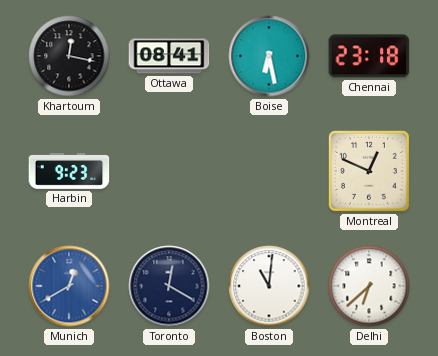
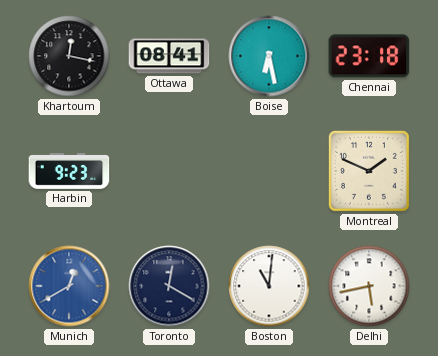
Montreal: 12:49 -> 1:49 (369, 171)
Delhi: 6:38 -> 5:43 (369, 286)
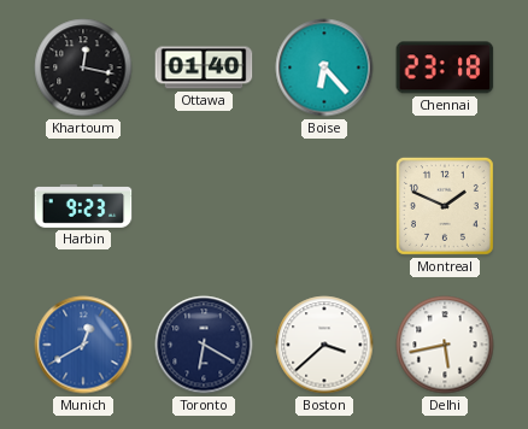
Ottawa: 08:41 -> 01:40 (204, 67)
Boise: 6:28 -> 6:23 (324, 67)
Toronto: 12:20 -> 6:20 (204, 345)
Boston: 11:01 -> 3:38 (324, 345)
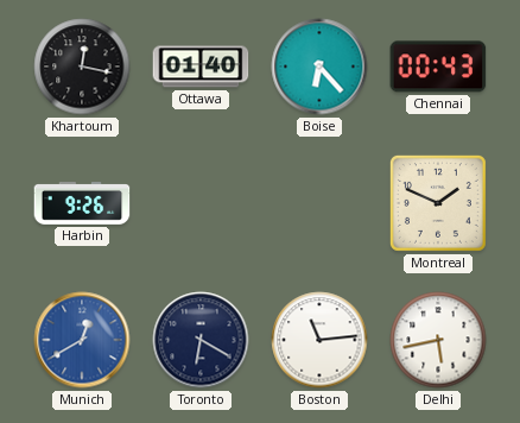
Chennai: 23:18 -> 00:43 (438, 67)
Harbin: 9:23 -> 9:26 (82, 204)
Boston: 3:38 -> 11:14 (319, 340)
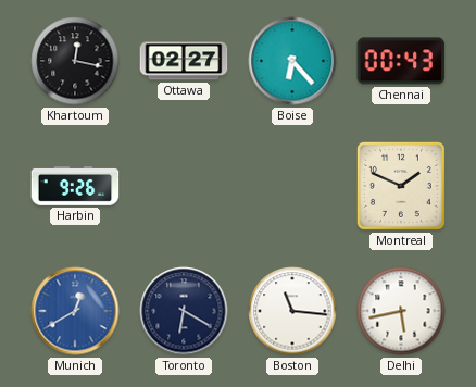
Ottawa: 01:40 -> 02:27 (184, 61)
Boston: 11:14 -> 11:16 (292, 311)
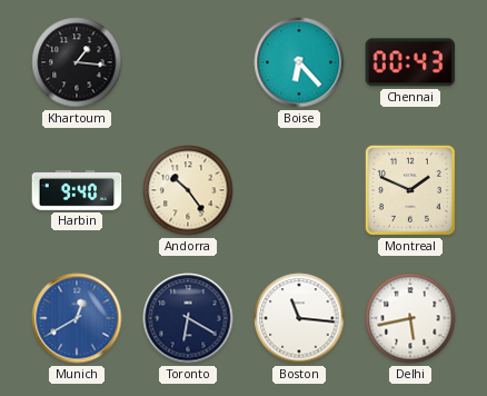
Khartoum: 12:17 -> 1:16 (77, 62)
Ottawa: 02:27 -> none (184, 61)
Harbin: 9:26 -> 9:40 (77, 191)
Andorra: none -> 10:24 (188, 190)
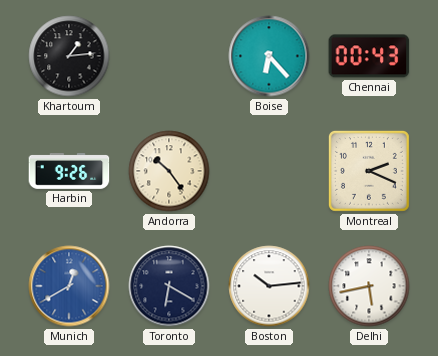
Khartoum: 1:16 -> 1:14 (69, 56)
Harbin: 9:40 -> 9:26 (69, 172)
Montreal: 1:49 -> 2:19 (369, 171)
Boston: 11:16 -> 10:14 (269, 286)
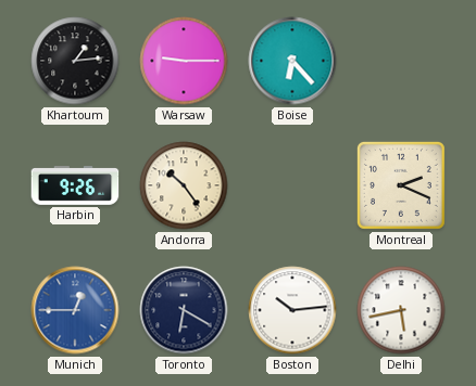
Warsaw: none -> 9:15 (184, 61)
Chennai: 00:43 -> none (369, 56)
Munich: 12:40 -> 12:45 (75, 310)
